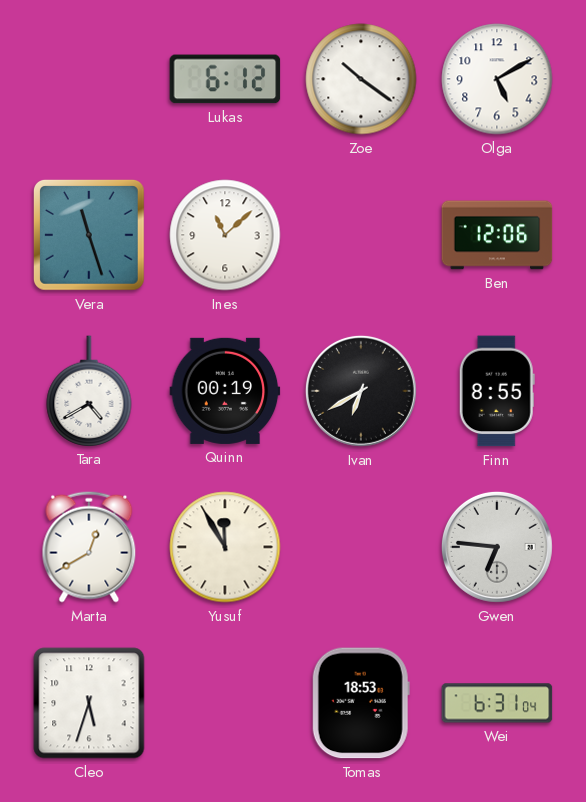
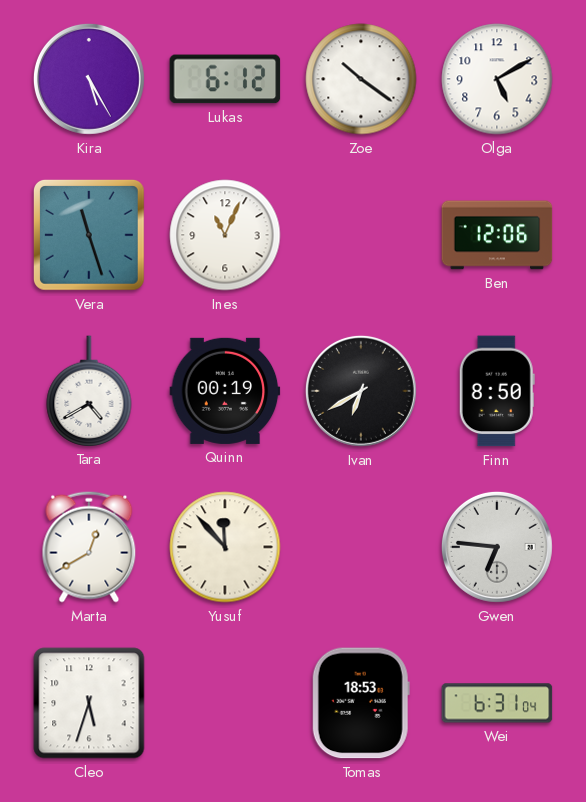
Kira: none -> 5:25 (89, 79)
Ines: 11:08 -> 11:04 (225, 235)
Finn: 8:55 -> 8:50 (497, 391)
Yusuf: 11:55 -> 11:53 (225, 547)
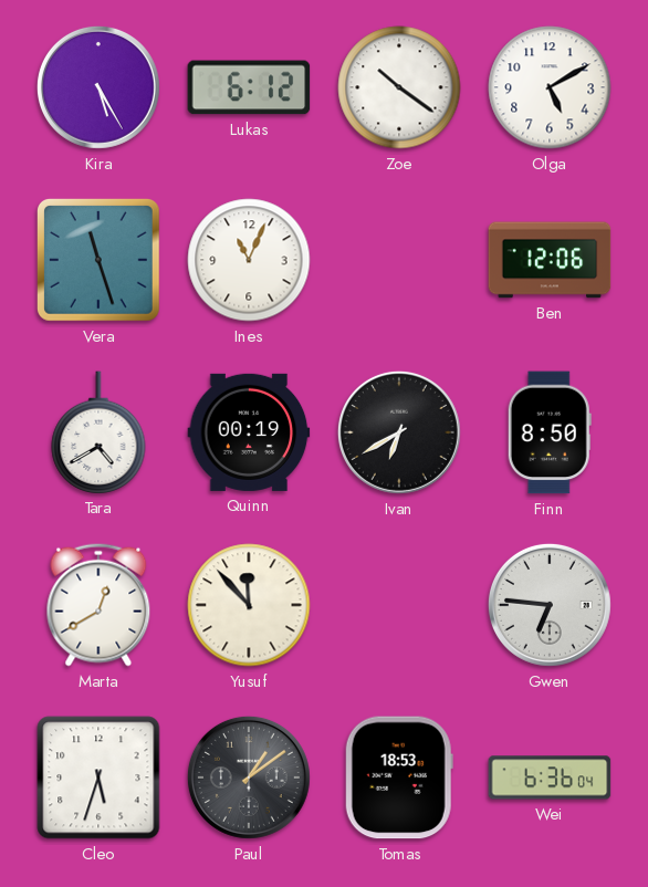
Paul: none -> 1:09 (249, 778)
Wei: 6:31 -> 6:36 (550, 778)
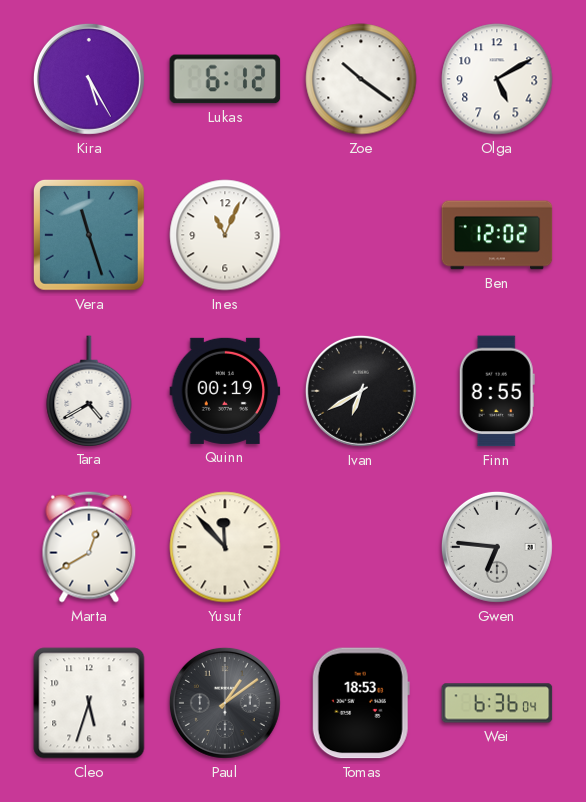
Ben: 12:06 -> 12:02 (497, 235)
Finn: 8:50 -> 8:55 (497, 391)
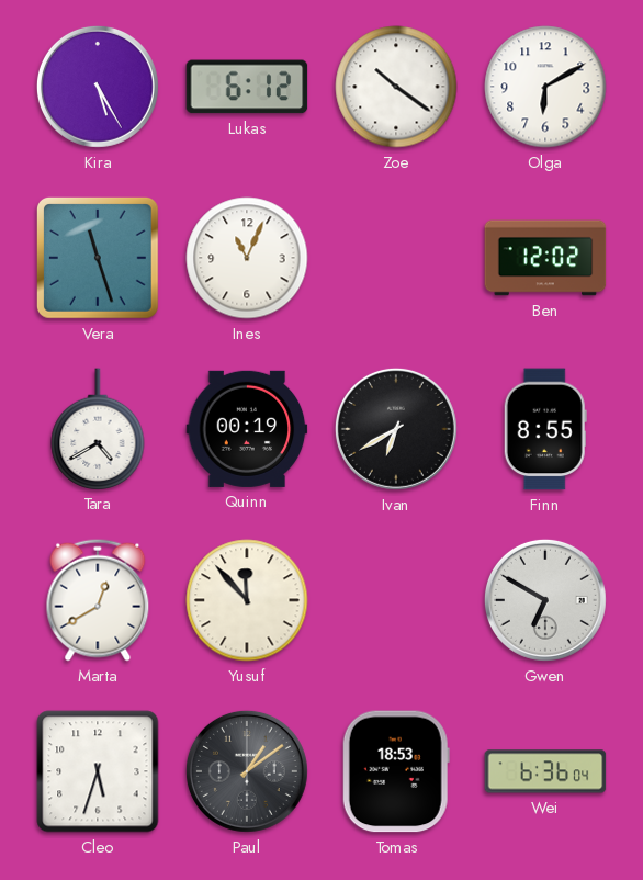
Olga: 5:10 -> 6:10 (545, 87)
Gwen: 6:46 -> 6:50 (545, 600)
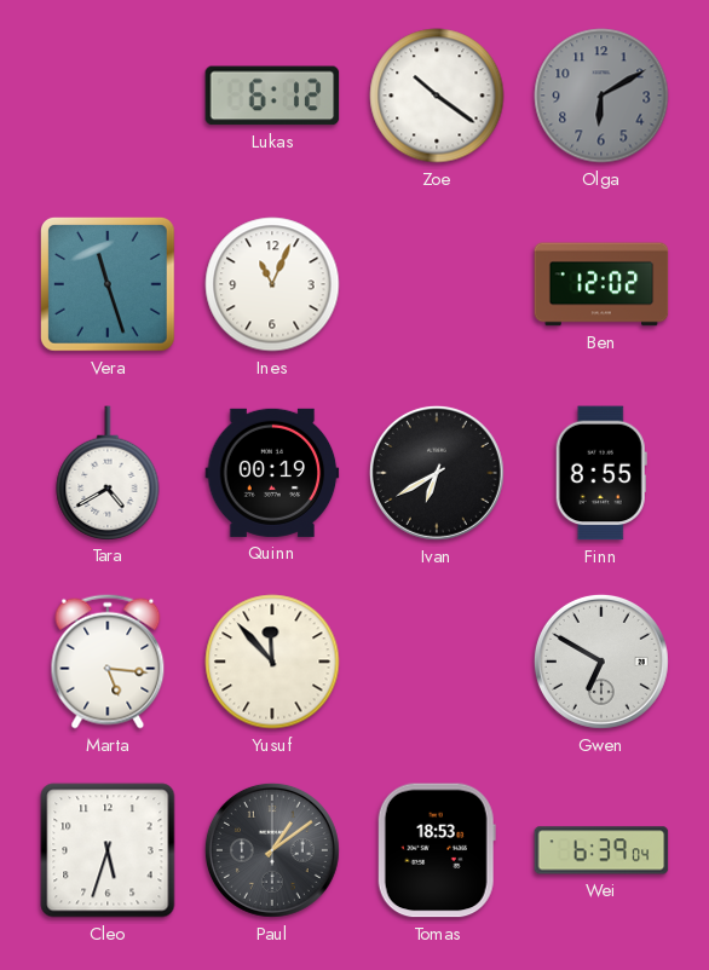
Kira: 5:25 -> none (98, 87)
Olga dial: white -> grey (601, 96)
Marta: 12:40 -> 5:16 (108, 662)
Wei: 6:36 -> 6:39 (601, 850)
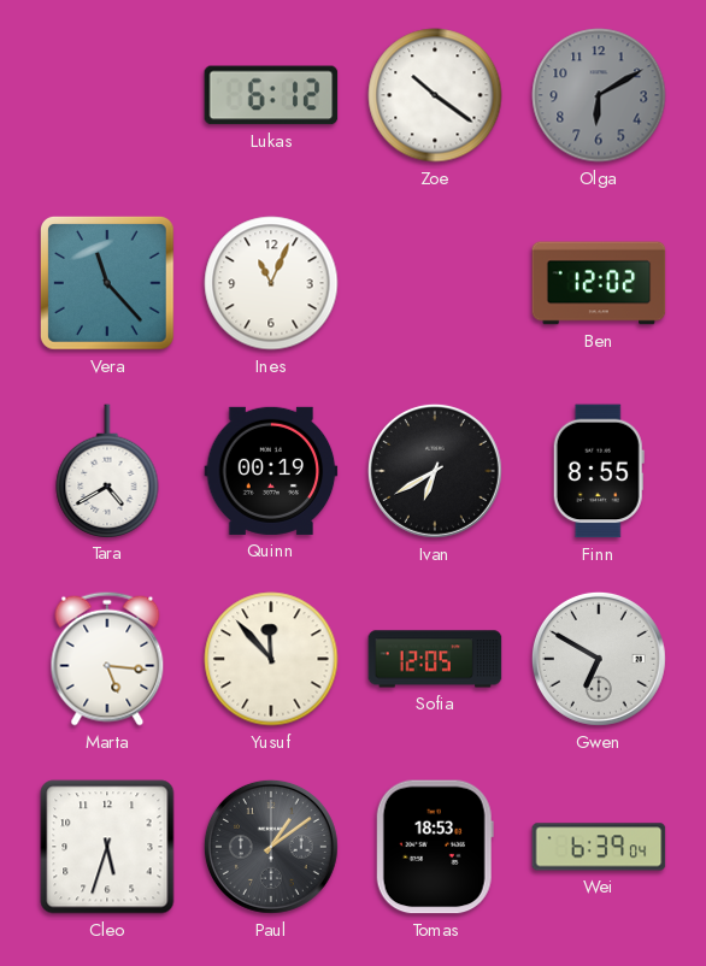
Vera: 11:27 -> 11:23 (107, 283)
Sofia: none -> 12:05 (435, 659)
